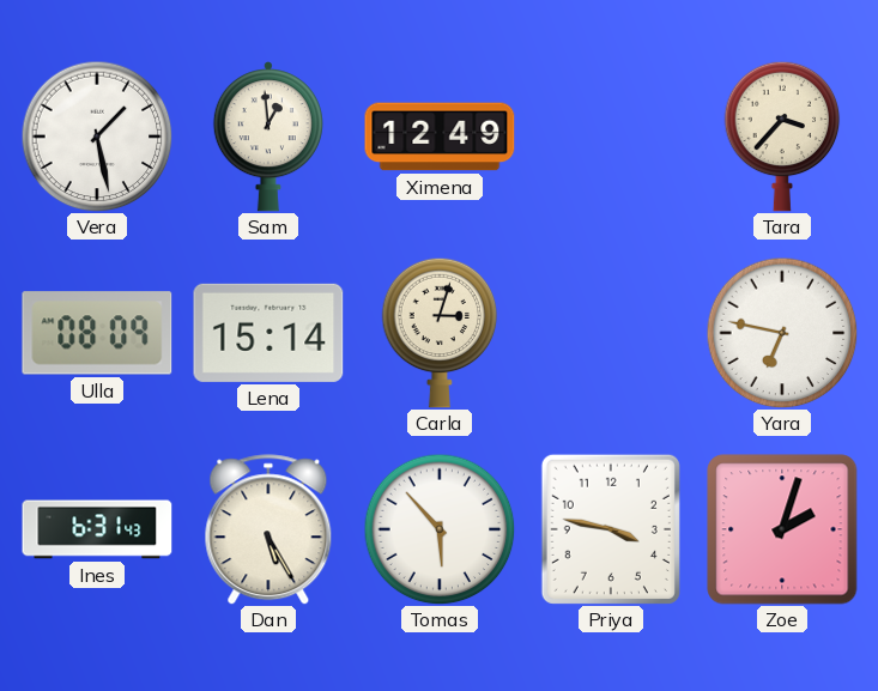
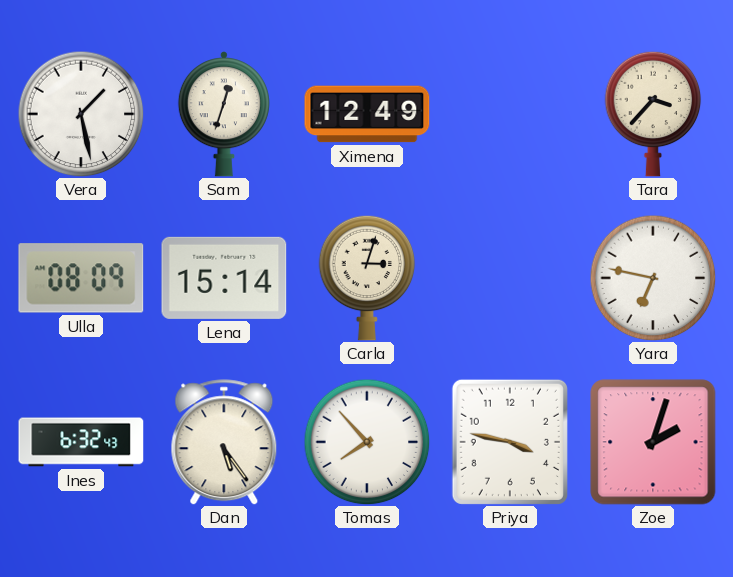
Sam: 12:59 -> 12:33 (224, 114)
Ines: 6:31 -> 6:32 (81, 442)
Dan: 5:25 -> 5:24 (224, 442)
Tomas: 5:53 -> 7:53 (367, 442)
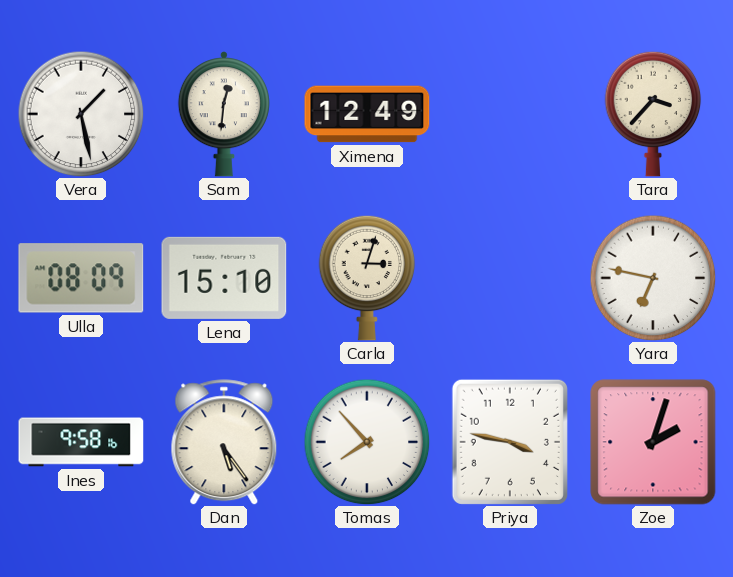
Sam: 12:33 -> 12:31 (224, 114)
Lena: 15:14 -> 15:10 (224, 278)
Ines: 6:32 -> 9:58 (81, 442)
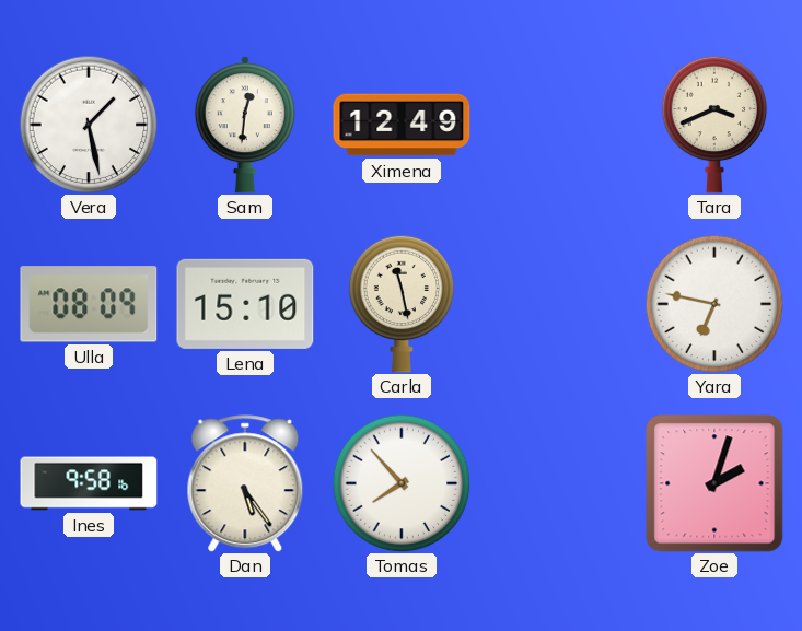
Tara: 3:37 -> 3:41 (714, 125)
Carla: 3:03 -> 11:28 (402, 304)
Priya: 3:47 -> none (510, 442)
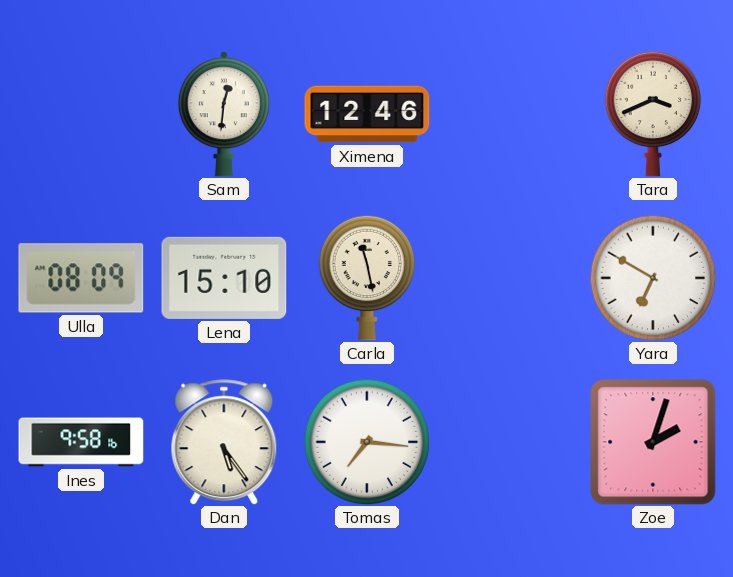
Vera: 1:28 -> none (89, 125)
Ximena: 12:49 -> 12:46 (367, 114)
Yara: 6:47 -> 6:50 (653, 278)
Tomas: 7:53 -> 7:16 (367, 442)
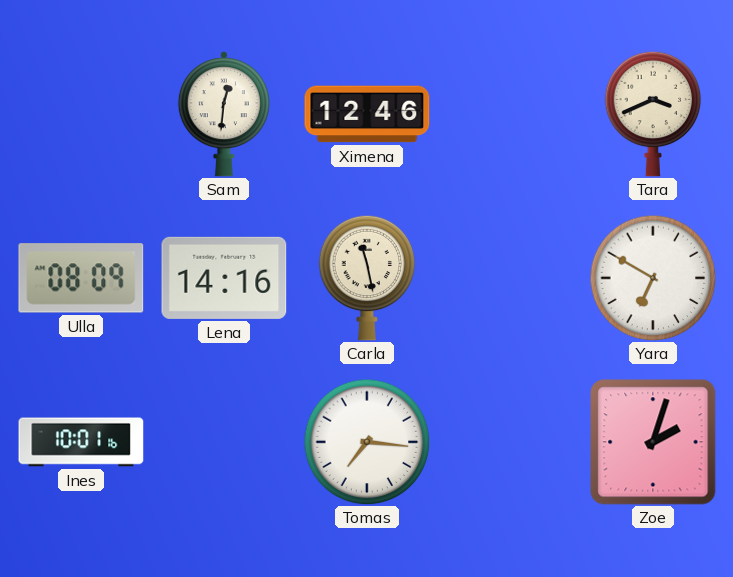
Lena: 15:10 -> 14:16 (224, 278)
Ines: 9:58 -> 10:01 (81, 442)
Dan: 5:24 -> none (224, 442)
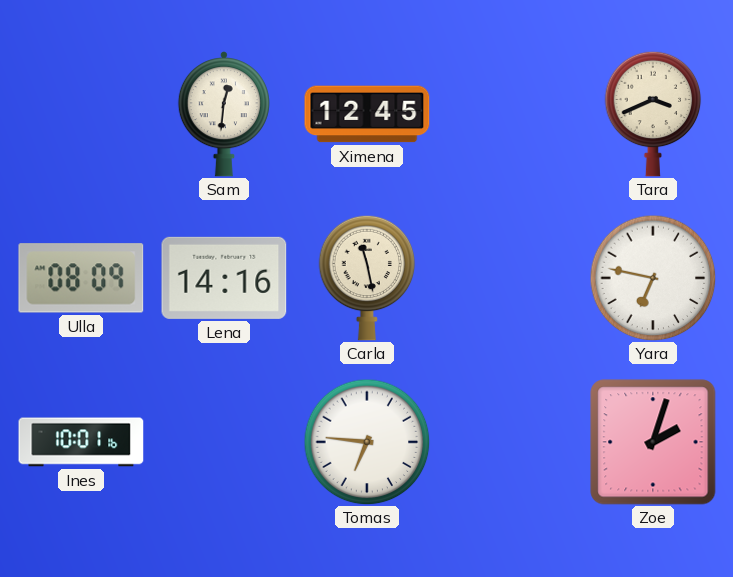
Ximena: 12:46 -> 12:45 (367, 114)
Yara: 6:50 -> 6:47 (653, 278)
Tomas: 7:16 -> 6:46 (367, 442)
